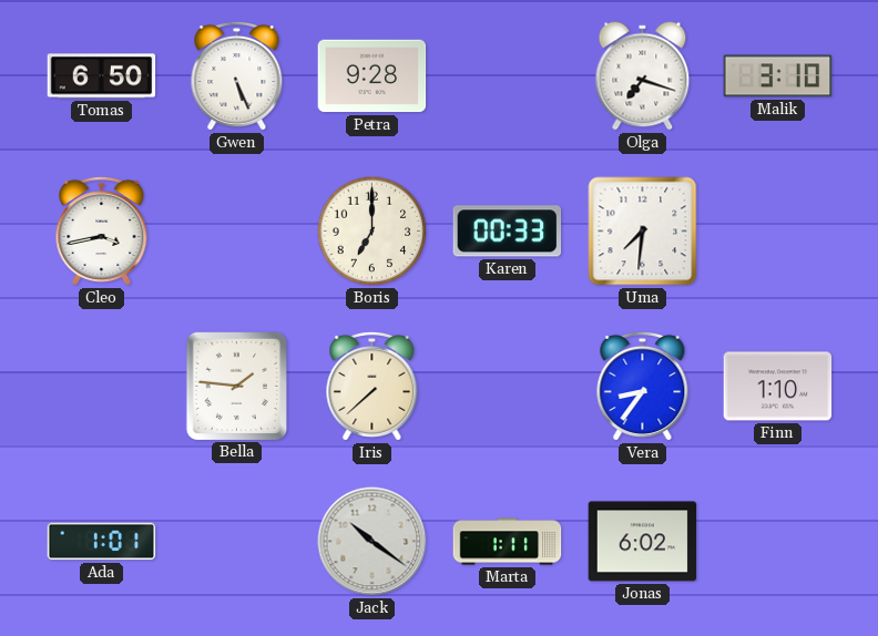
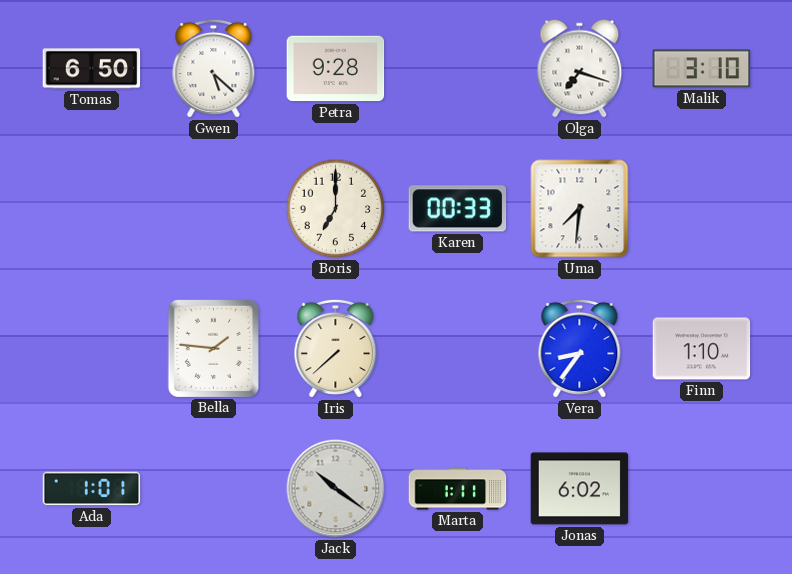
Gwen: 5:26 -> 5:22 (214, 68)
Cleo: 3:43 -> none (102, 230)
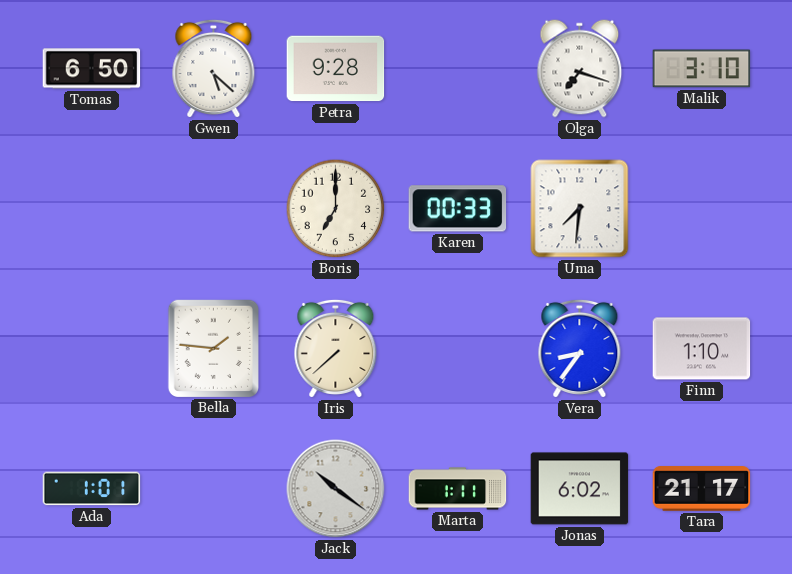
Tara: none -> 21:17 (702, 489)
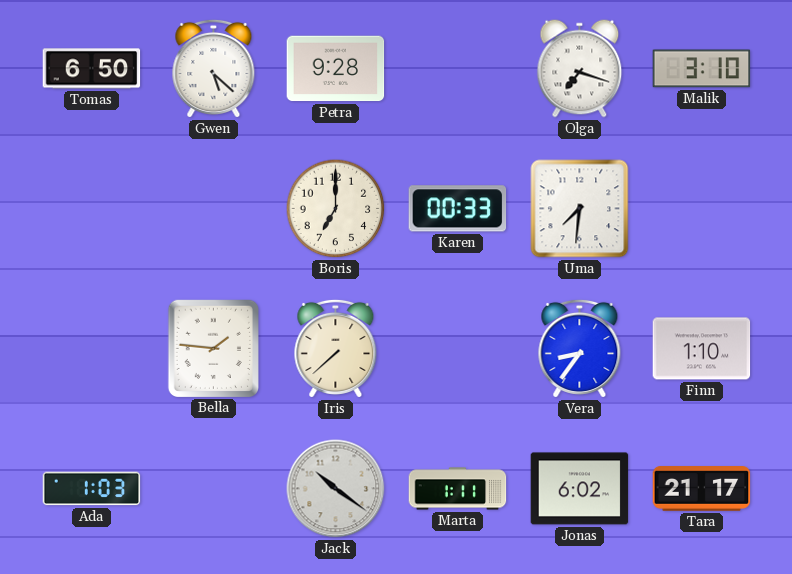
Ada: 1:01 -> 1:03 (92, 489)
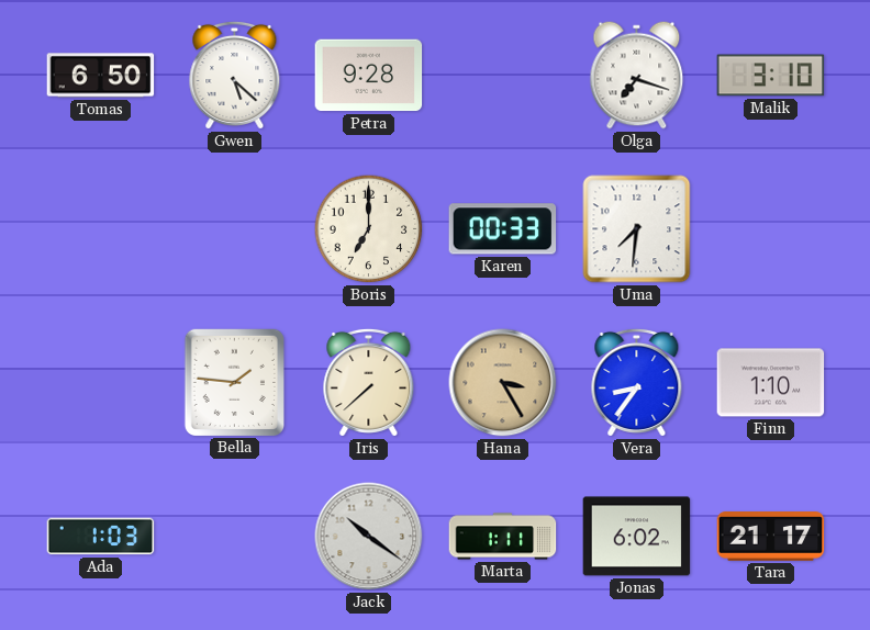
Hana: none -> 3:25 (503, 383)
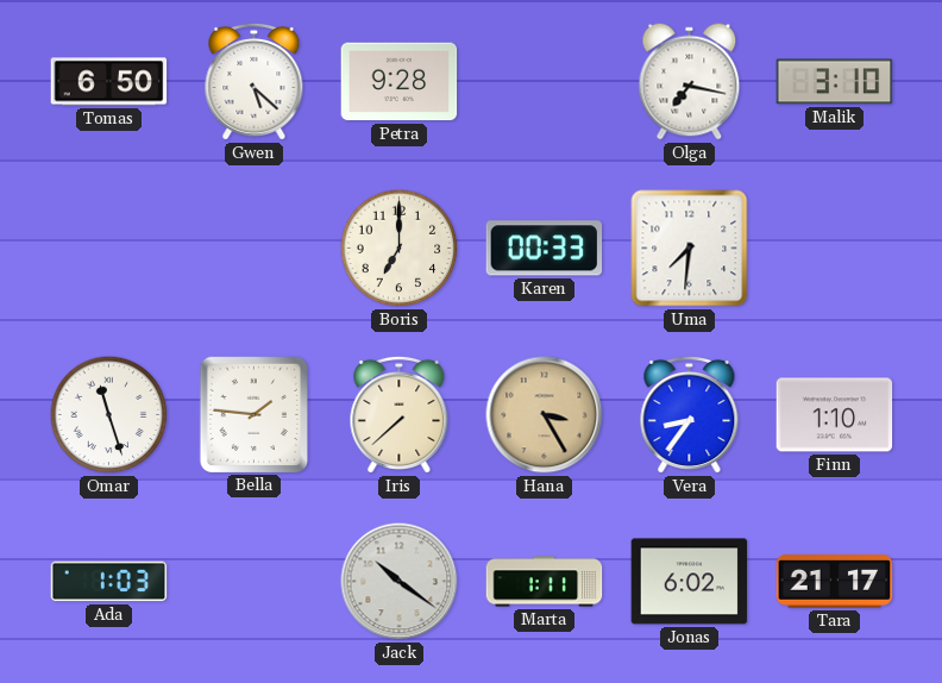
Olga: 7:18 -> 7:17 (690, 82)
Omar: none -> 11:27 (109, 415)
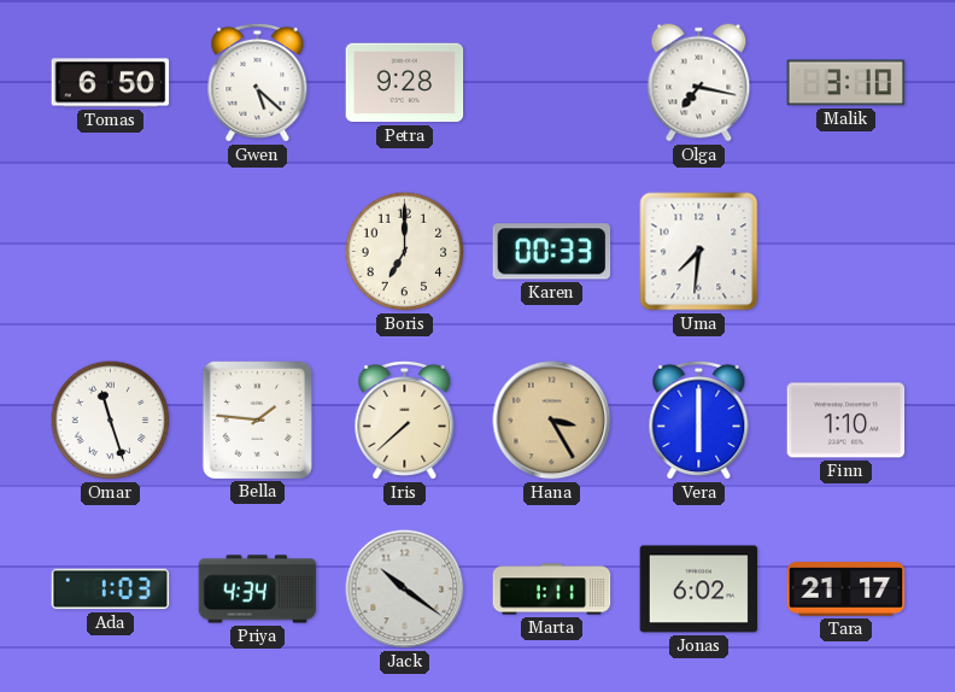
Vera: 8:36 -> 6:00 (699, 420)
Priya: none -> 4:34 (258, 590)
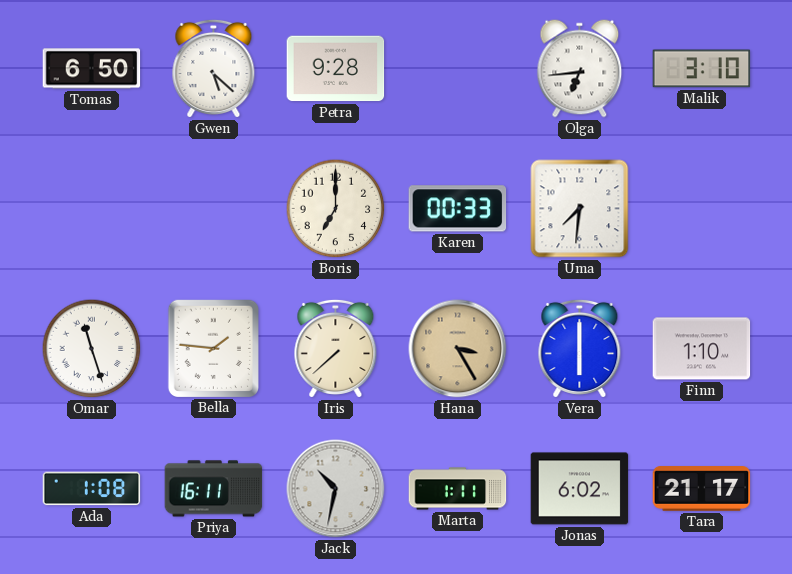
Olga: 7:17 -> 6:44 (580, 69)
Ada: 1:03 -> 1:08 (92, 489)
Priya: 4:34 -> 16:11 (214, 489)
Jack: 10:21 -> 10:32 (336, 489)
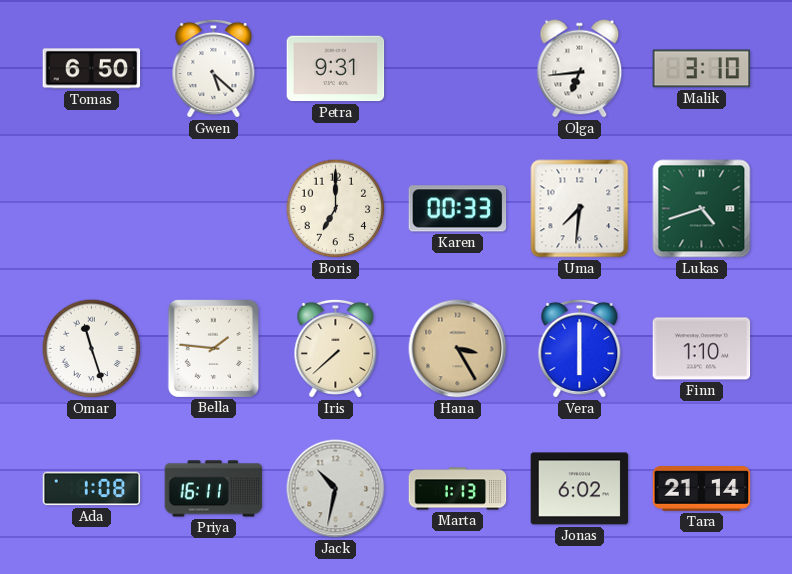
Petra: 9:28 -> 9:31 (336, 69)
Lukas: none -> 4:42 (702, 209)
Marta: 1:11 -> 1:13 (458, 489)
Tara: 21:17 -> 21:14 (702, 489)
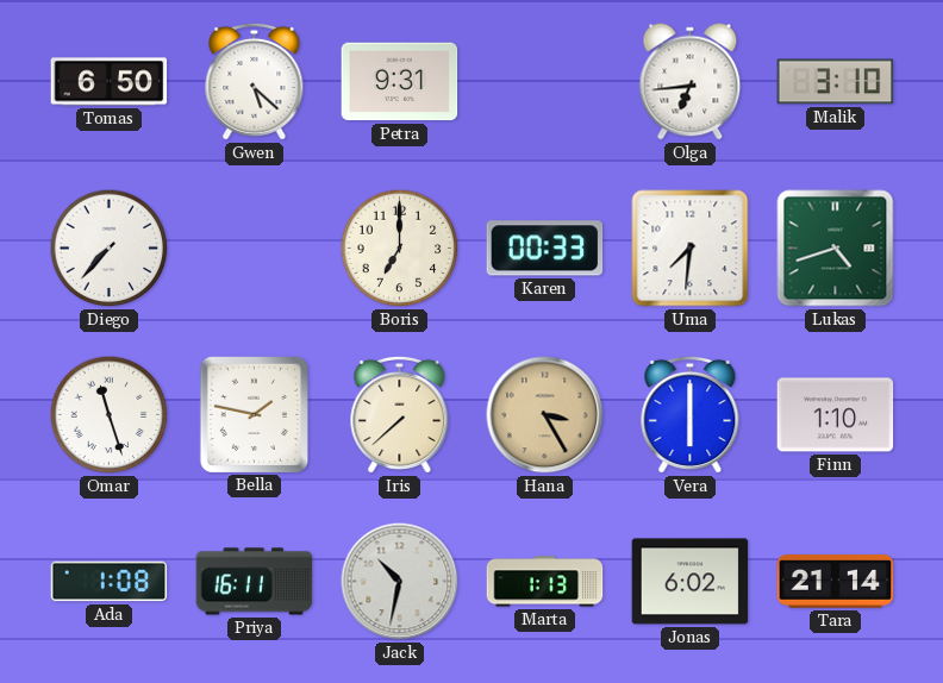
Diego: none -> 7:37 (110, 249)
Bella: 1:46 -> 1:47 (254, 414)
